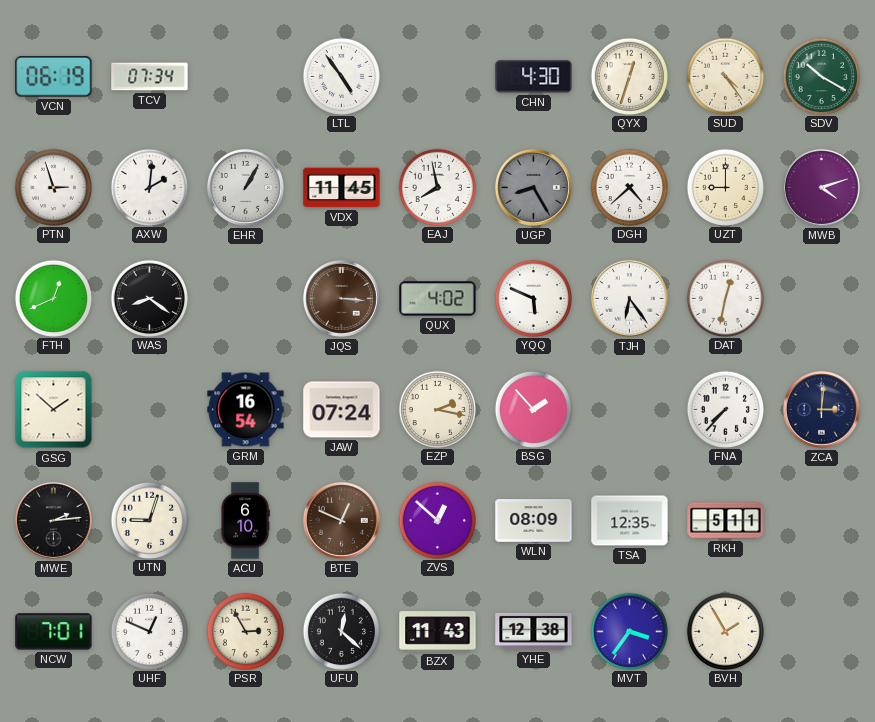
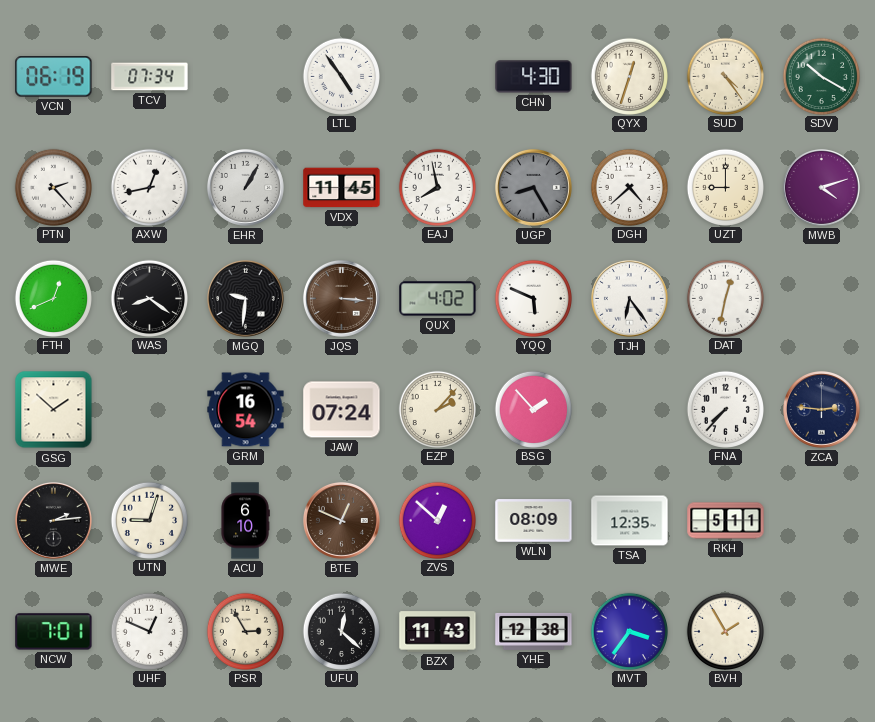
PTN: 2:57 -> 2:23 (53, 187)
AXW: 2:01 -> 12:43 (149, 187)
MGQ: none -> 9:31 (245, 298)
EZP: 2:17 -> 2:07 (437, 409)
ZCA: 3:01 -> 2:46 (821, 409)
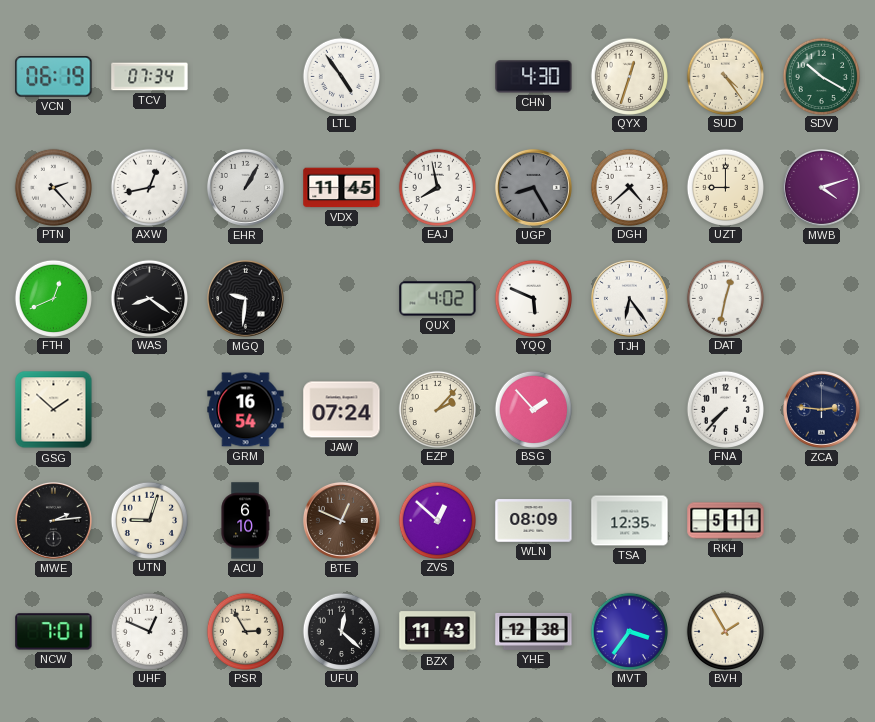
JQS: 3:16 -> none (341, 298)
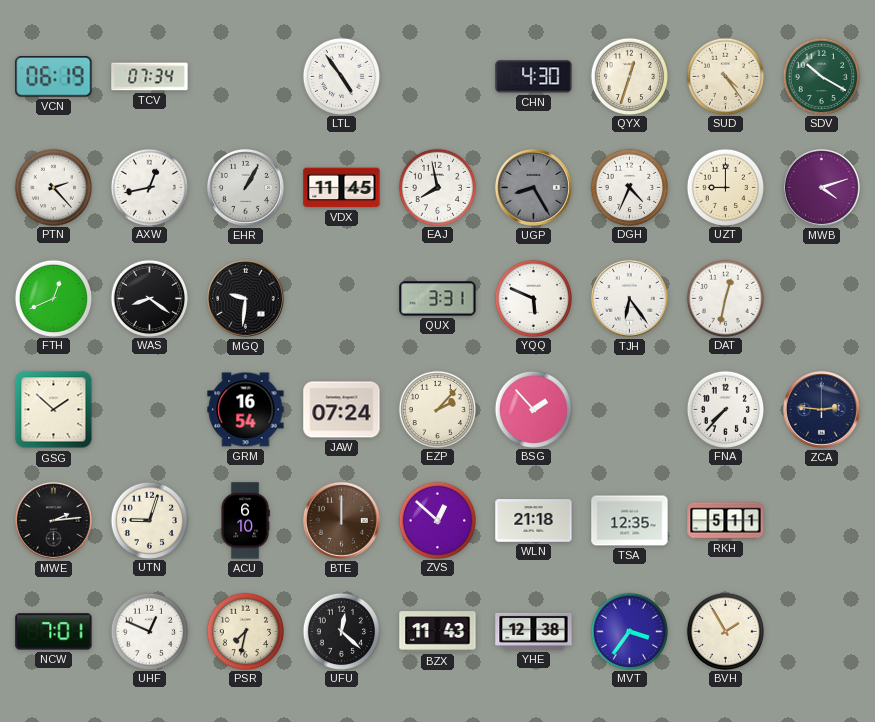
DGH: 4:38 -> 4:34 (629, 187)
QUX: 4:02 -> 3:31 (438, 299)
BTE: 12:49 -> 12:00 (341, 520)
WLN: 08:09 -> 21:18 (534, 521)
PSR: 2:55 -> 7:32 (245, 631)
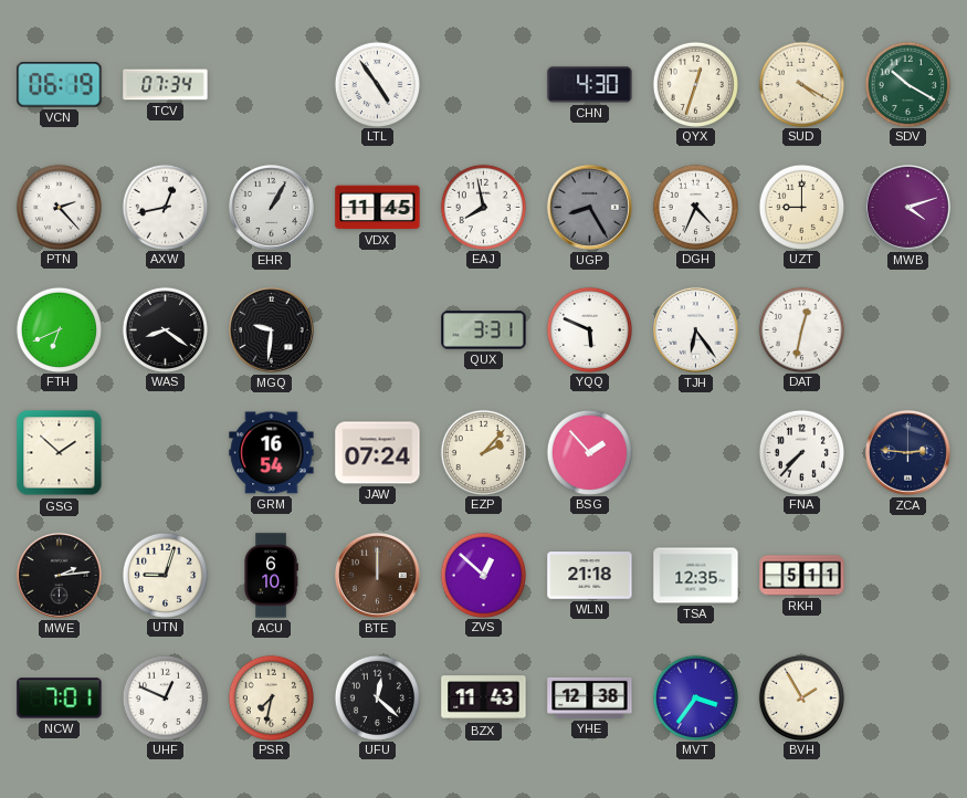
SUD: 4:24 -> 4:20 (801, 84)
FTH: 12:41 -> 6:41 (59, 329)
